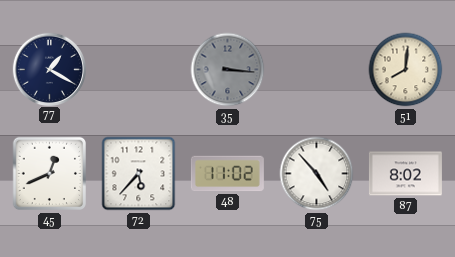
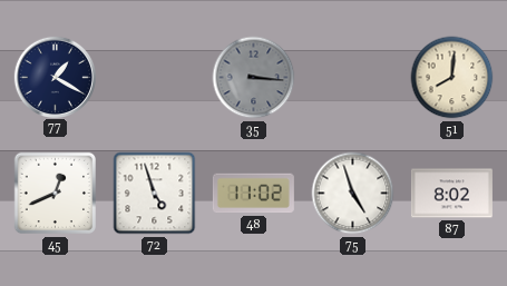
72: 5:37 -> 4:57 (155, 194)
75: 4:53 -> 4:57 (353, 194)
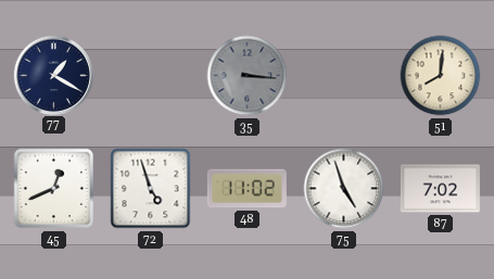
87: 8:02 -> 7:02 (440, 189)
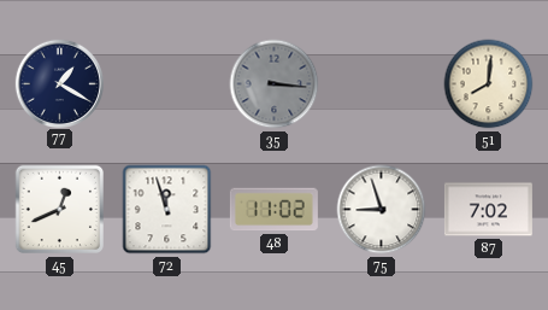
72: 4:57 -> 11:57 (167, 210)
75: 4:57 -> 8:57 (382, 210)
